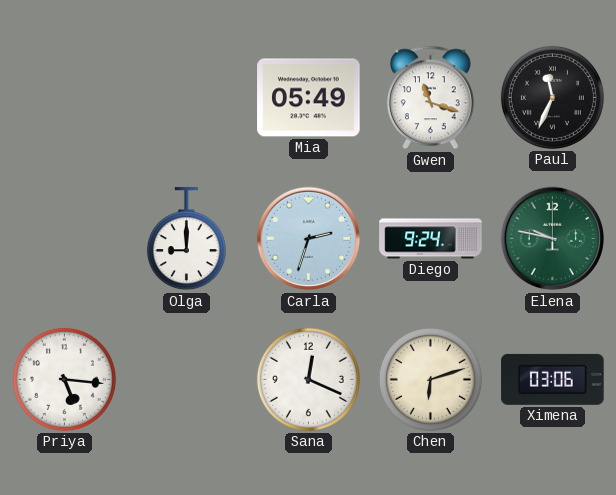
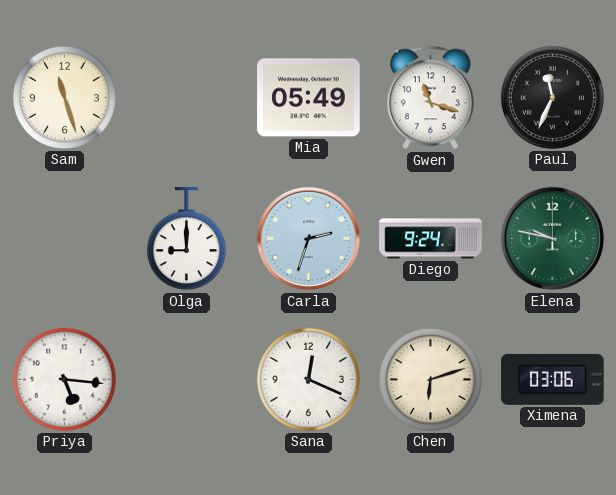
Sam: none -> 11:27 (64, 97)
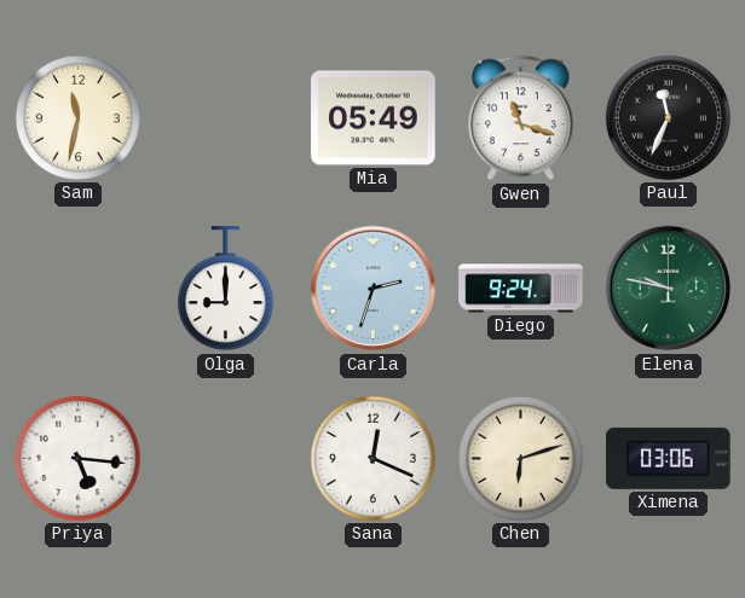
Sam: 11:27 -> 11:32 (77, 117)
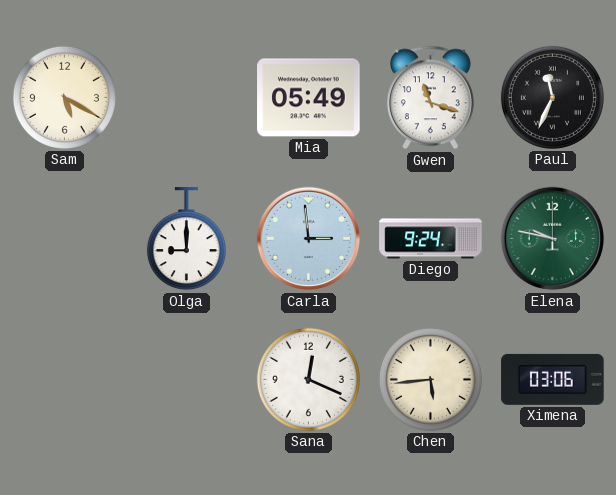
Sam: 11:32 -> 5:20 (64, 97)
Carla: 2:33 -> 2:59 (309, 239)
Priya: 5:16 -> none (77, 458)
Chen: 6:12 -> 5:44 (430, 379)
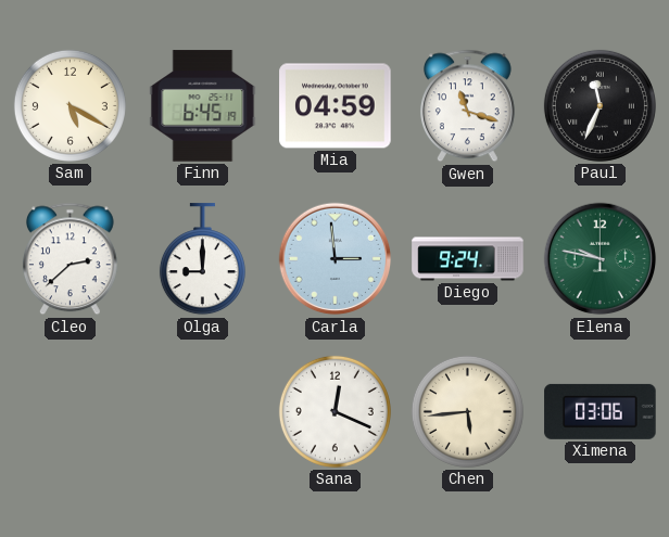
Finn: none -> 6:45 (203, 106)
Mia: 05:49 -> 04:59 (336, 106)
Cleo: none -> 2:38 (70, 259)
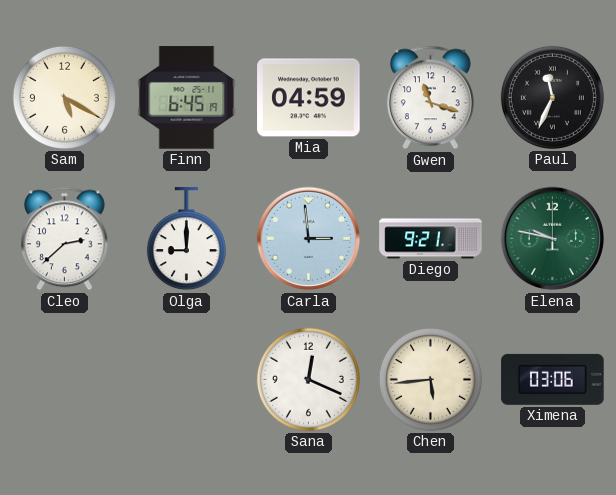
Diego: 9:24 -> 9:21 (431, 239)
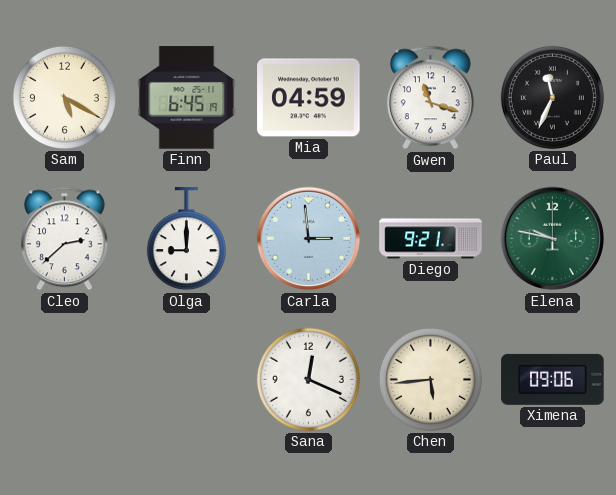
Ximena: 03:06 -> 09:06 (553, 379)
